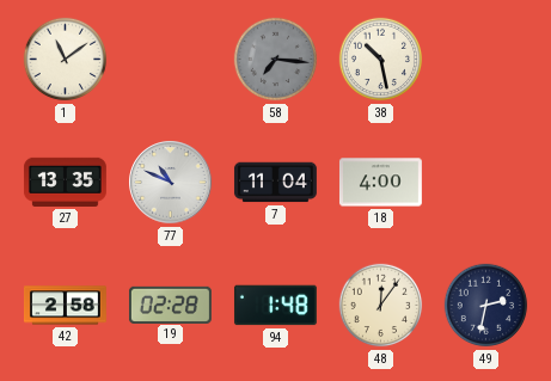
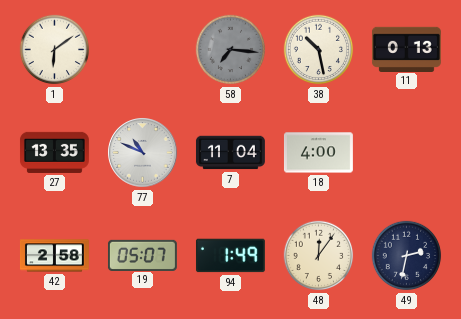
1: 11:09 -> 6:09 (55, 50)
11: none -> 0:13 (406, 49)
19: 02:28 -> 05:07 (142, 255)
94: 1:48 -> 1:49 (230, 256)
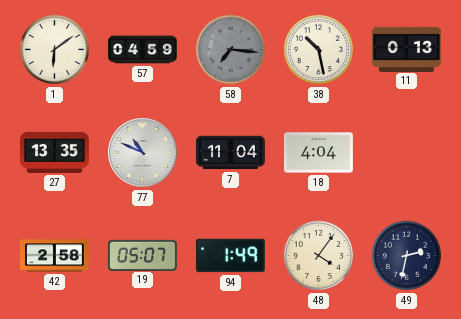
57: none -> 04:59 (143, 50)
18: 4:00 -> 4:04 (318, 153)
48: 12:06 -> 4:06 (319, 256)
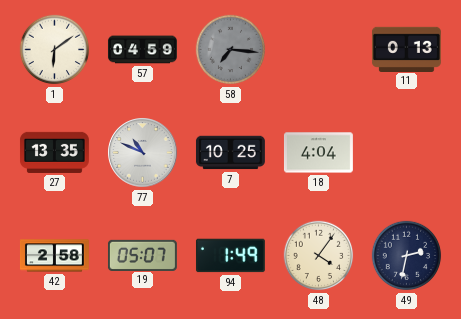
38: 10:28 -> none (319, 50)
7: 11:04 -> 10:25 (230, 153)
